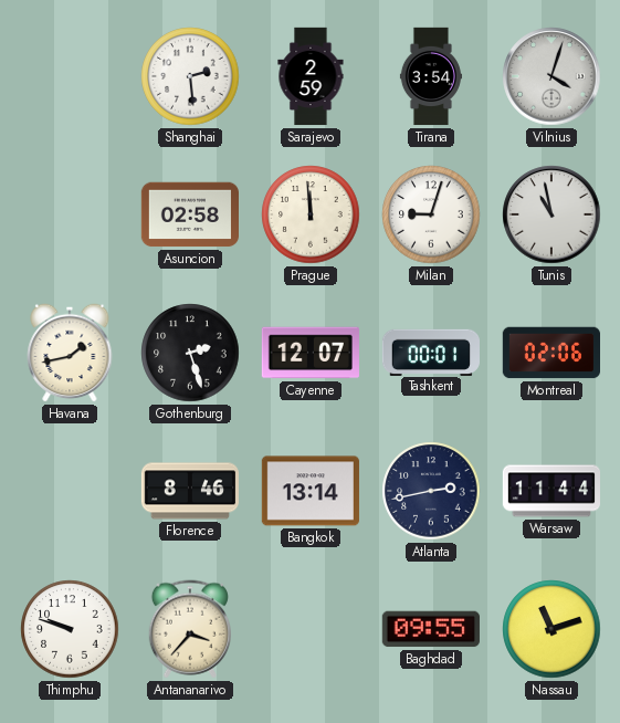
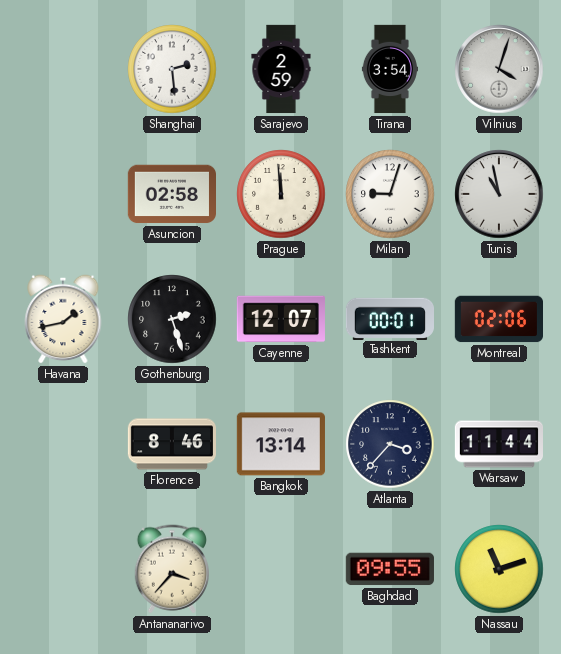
Atlanta: 2:43 -> 3:37 (390, 444)
Thimphu: 9:48 -> none (70, 629)
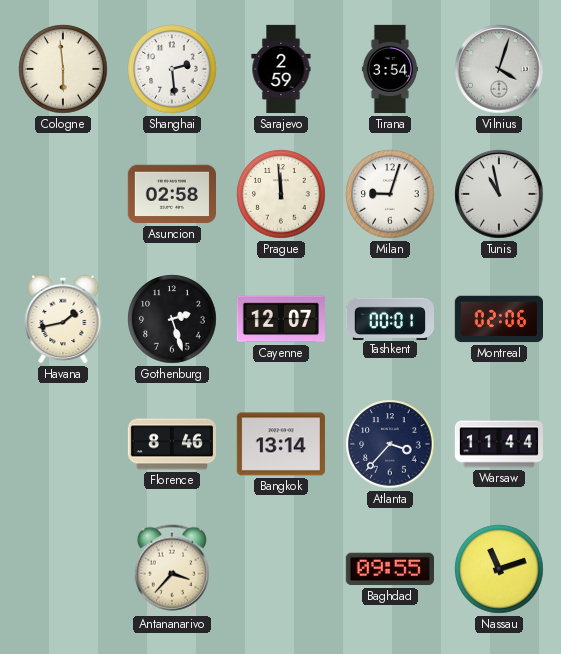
Cologne: none -> 5:59 (63, 69)
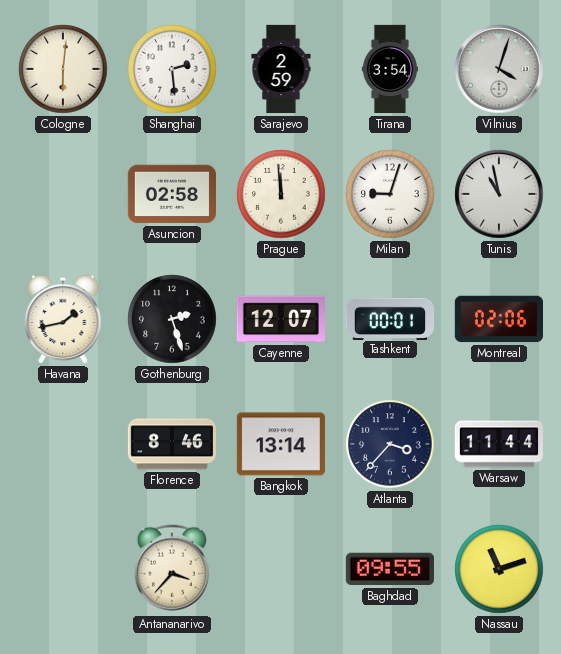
Cologne: 5:59 -> 6:01 (63, 69)
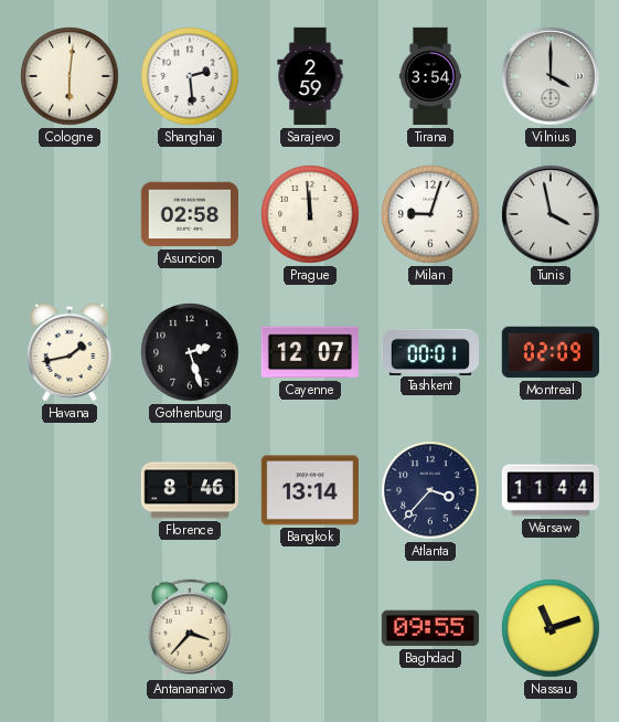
Vilnius: 4:03 -> 4:00 (551, 76)
Tunis: 10:58 -> 3:58 (551, 214)
Montreal: 02:06 -> 02:09 (549, 352)
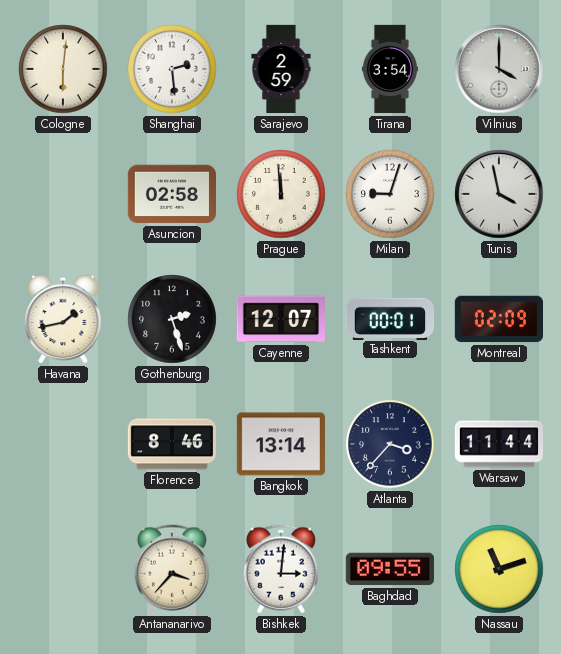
Bishkek: none -> 3:01 (280, 569)
